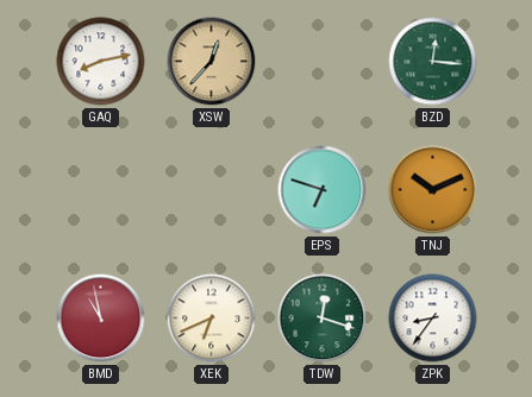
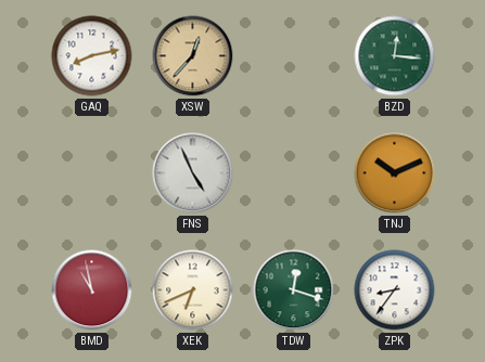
FNS: none -> 4:56 (193, 173)
EPS: 6:48 -> none (323, 190)
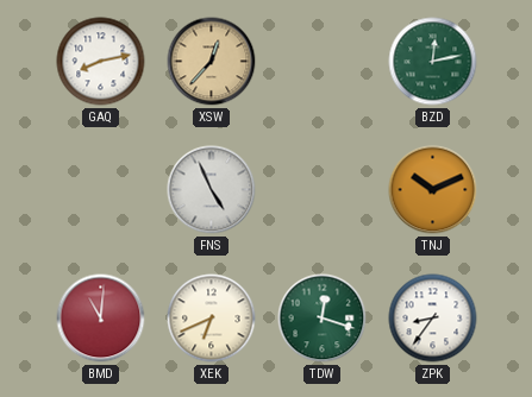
BZD: 12:16 -> 12:13 (433, 62)
BMD: 10:58 -> 11:01 (101, 319)
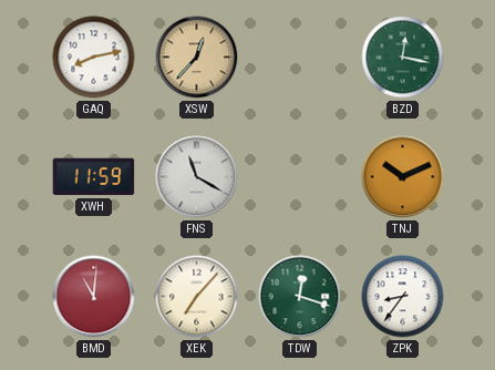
BZD: 12:13 -> 12:17 (403, 58)
XWH: none -> 11:59 (94, 177)
FNS: 4:56 -> 11:20 (197, 177)
XEK: 6:41 -> 7:07 (197, 297)
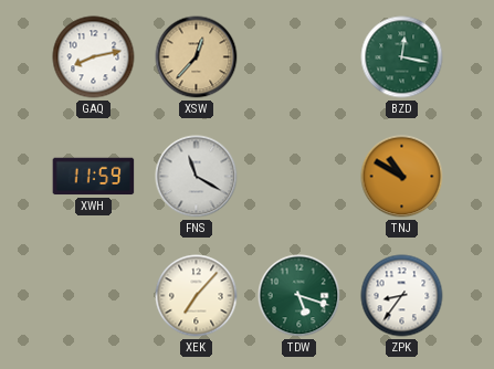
TNJ: 10:11 -> 10:50 (402, 177)
BMD: 11:01 -> none (94, 297)
TDW: 12:18 -> 5:18 (299, 296)
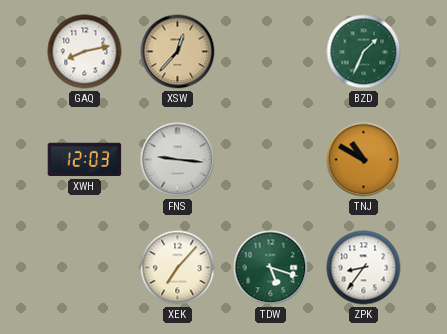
BZD: 12:17 -> 1:34 (364, 52)
XWH: 11:59 -> 12:03 (85, 160)
FNS: 11:20 -> 9:16 (178, 160)
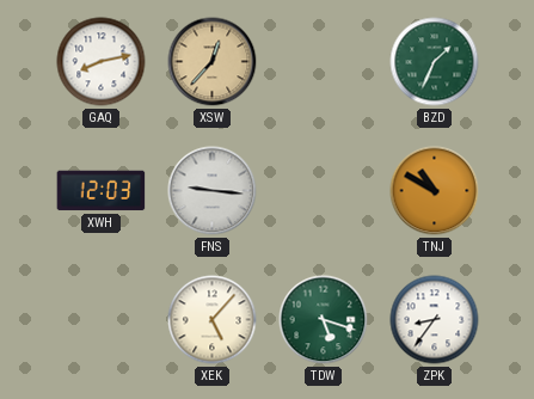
XEK: 7:07 -> 5:07 (213, 320)
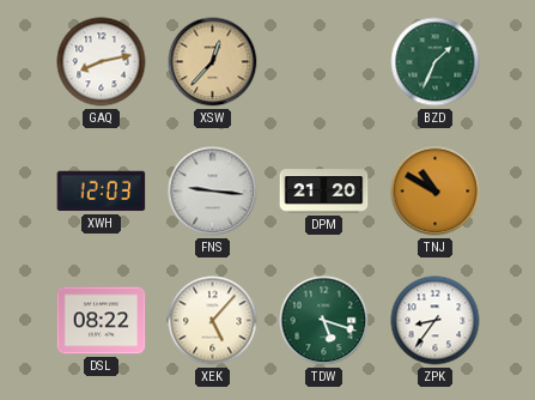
DPM: none -> 21:20 (324, 192)
DSL: none -> 08:22 (102, 321)
